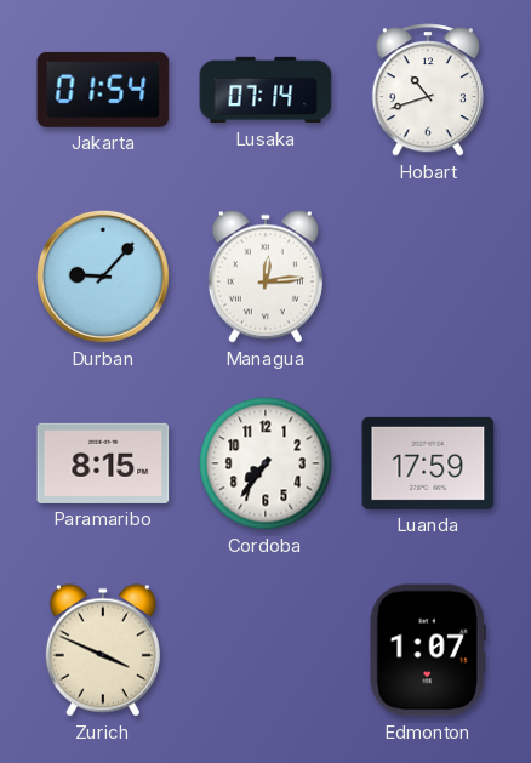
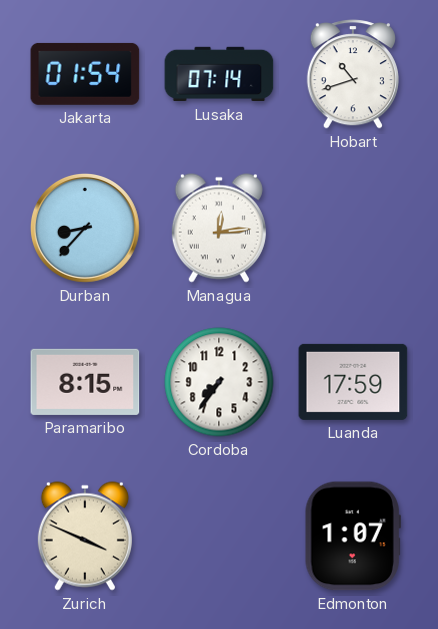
Durban: 9:07 -> 8:37 (85, 228)
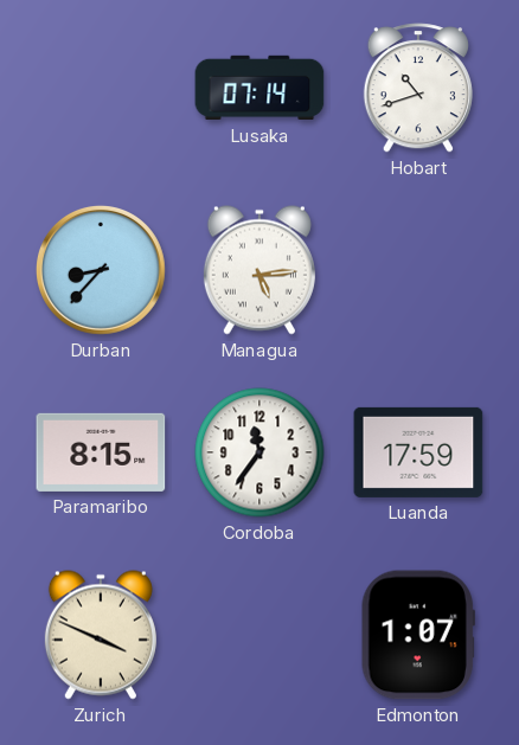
Jakarta: 01:54 -> none (85, 74)
Managua: 12:14 -> 5:14 (259, 270)
Cordoba: 7:36 -> 11:36 (259, 452)
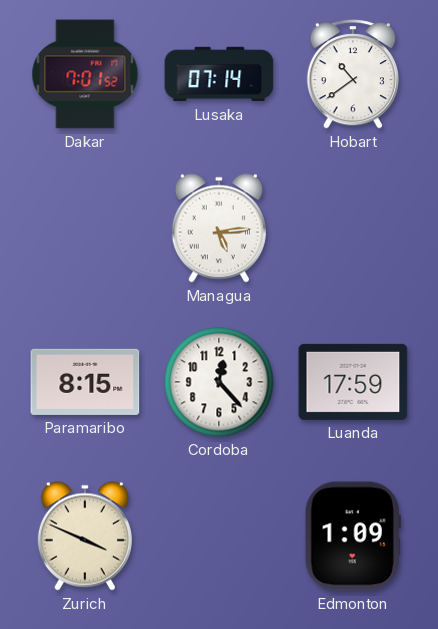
Dakar: none -> 7:01 (85, 74)
Hobart: 10:42 -> 10:39 (353, 74)
Durban: 8:37 -> none (101, 270)
Cordoba: 11:36 -> 12:23 (219, 382)
Edmonton: 1:07 -> 1:09 (353, 536)
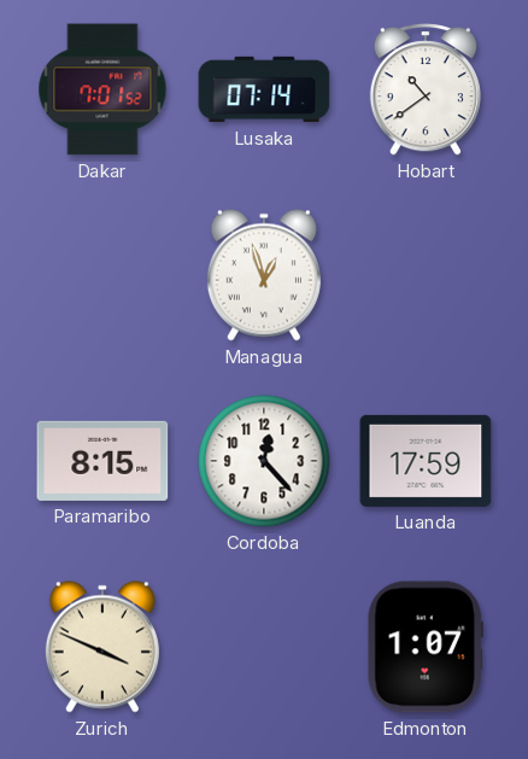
Managua: 5:14 -> 12:57 (264, 275)
Edmonton: 1:09 -> 1:07 (426, 647)
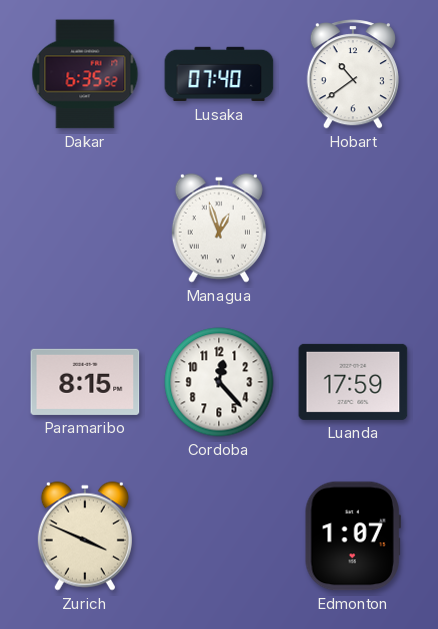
Dakar: 7:01 -> 6:35 (85, 74)
Lusaka: 07:14 -> 07:40 (219, 74)
